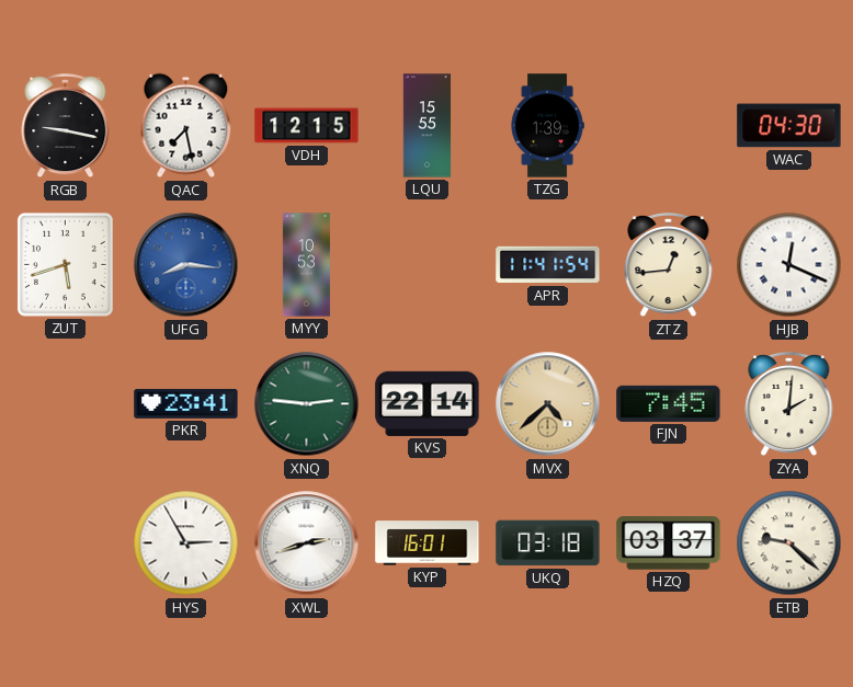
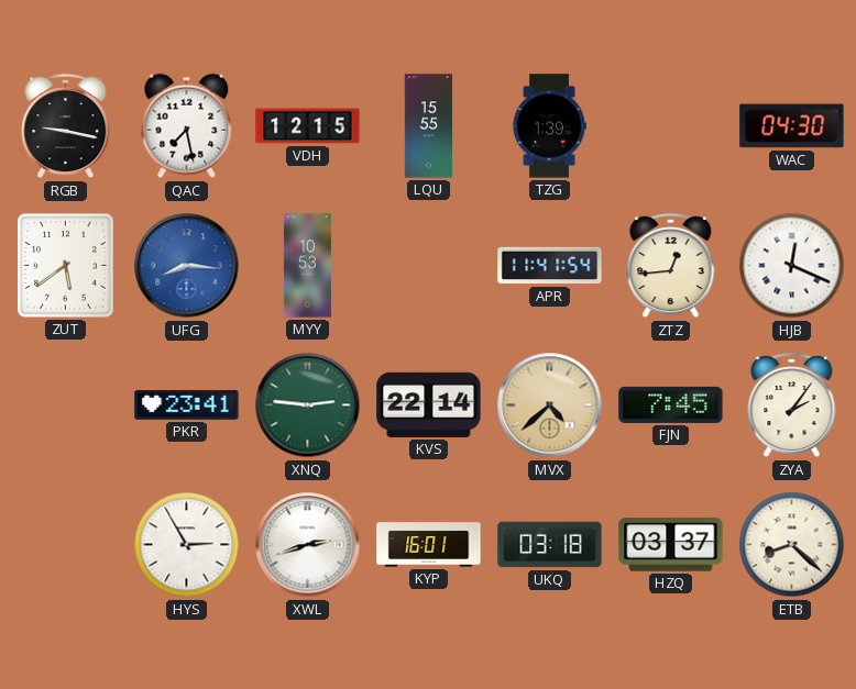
ZUT: 5:42 -> 5:39 (66, 266)
ZYA: 2:01 -> 2:06 (792, 405)
ETB: 9:22 -> 8:22 (792, 545)
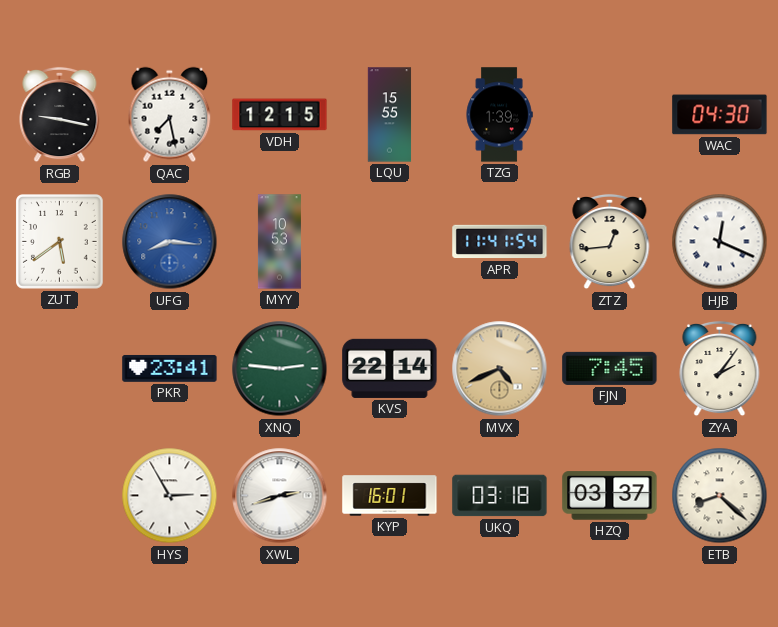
MVX: 4:38 -> 4:41 (500, 369)
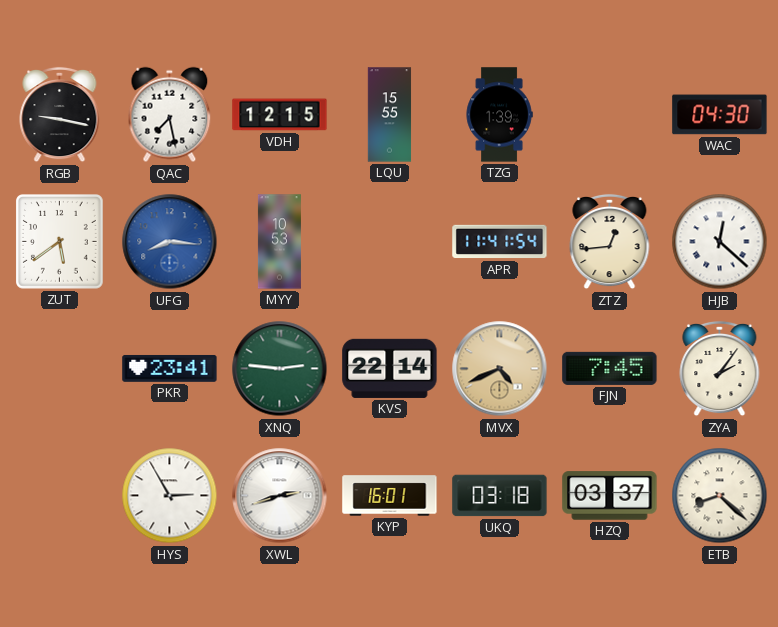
HJB: 12:19 -> 12:22 (720, 242)
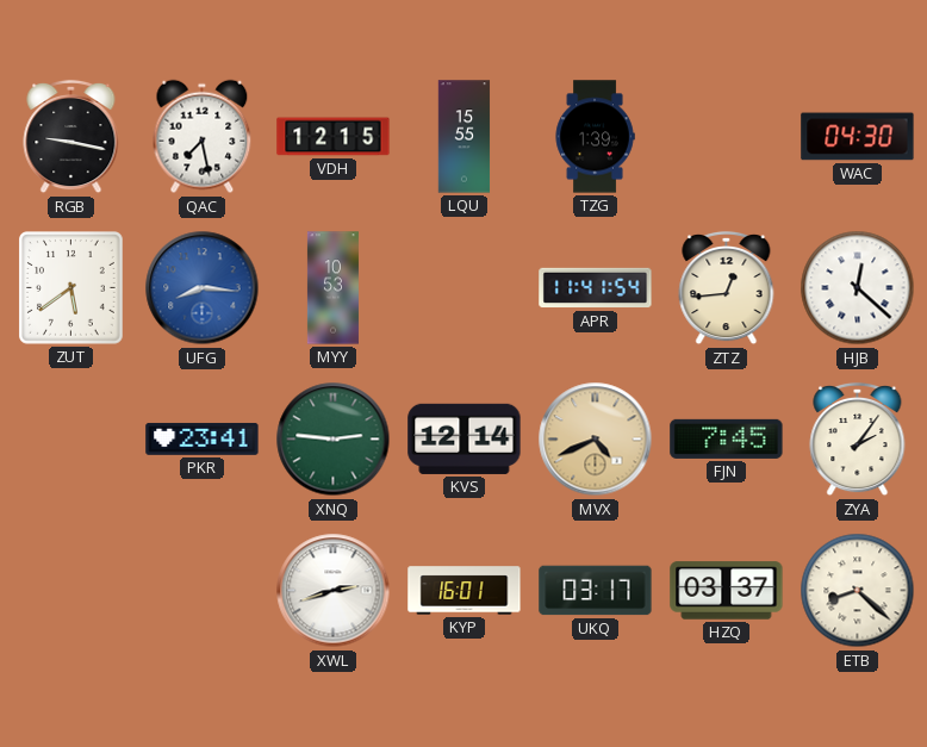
KVS: 22:14 -> 12:14 (465, 438)
HYS: 2:55 -> none (170, 496)
UKQ: 03:18 -> 03:17 (596, 591)
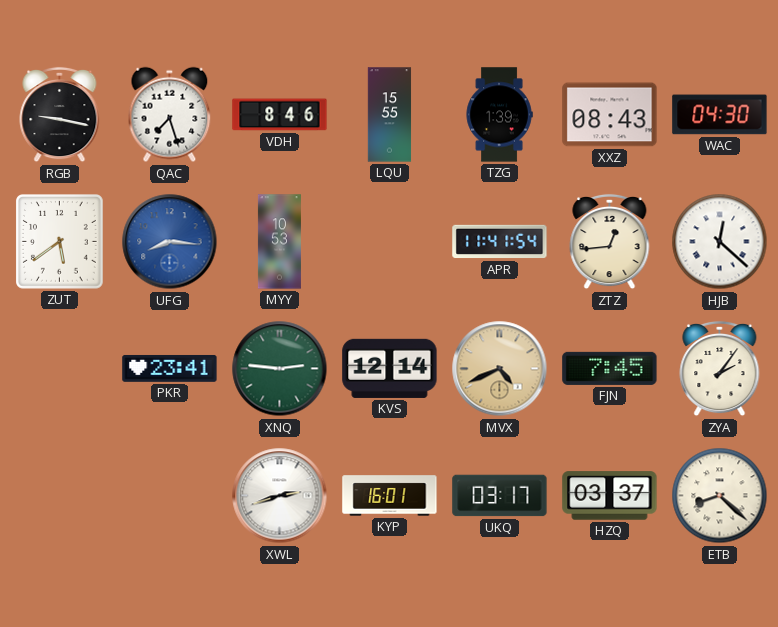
QAC: 7:28 -> 7:27 (170, 115)
VDH: 12:15 -> 8:46 (280, 115)
XXZ: none -> 08:43 (610, 115)
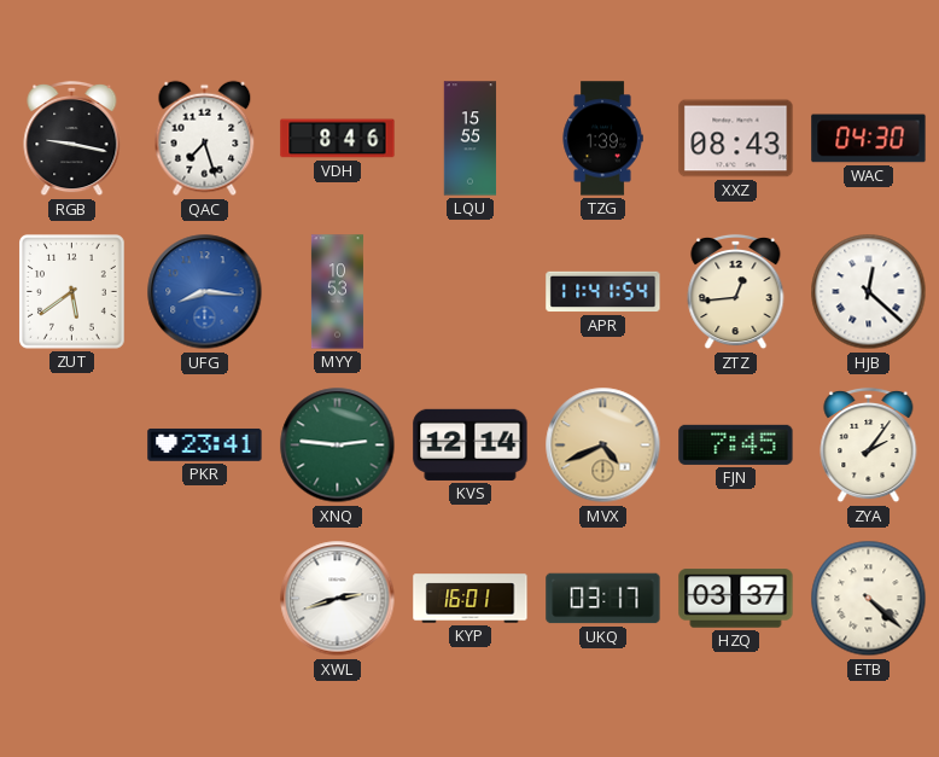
ETB: 8:22 -> 4:22 (869, 599)
